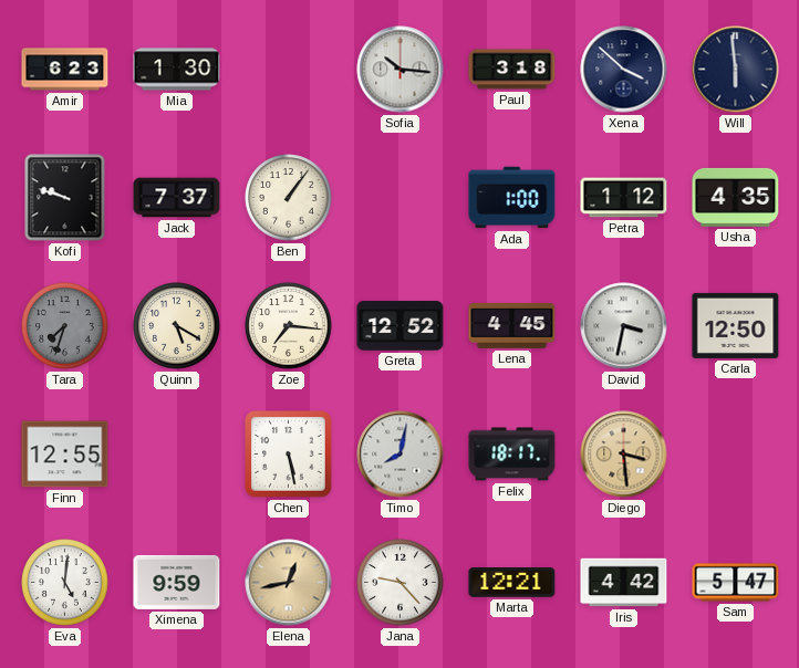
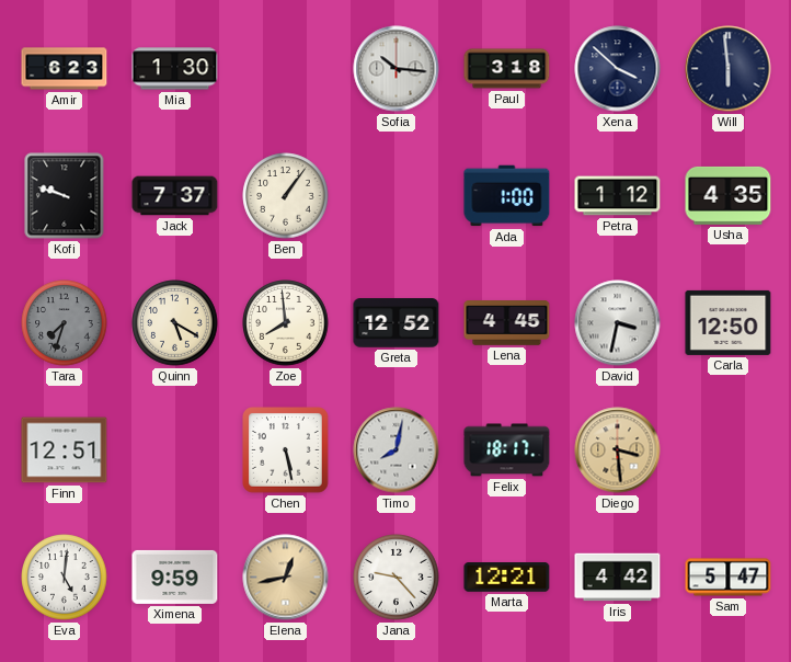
Zoe: 7:16 -> 7:59 (286, 323)
Finn: 12:55 -> 12:51 (65, 450)
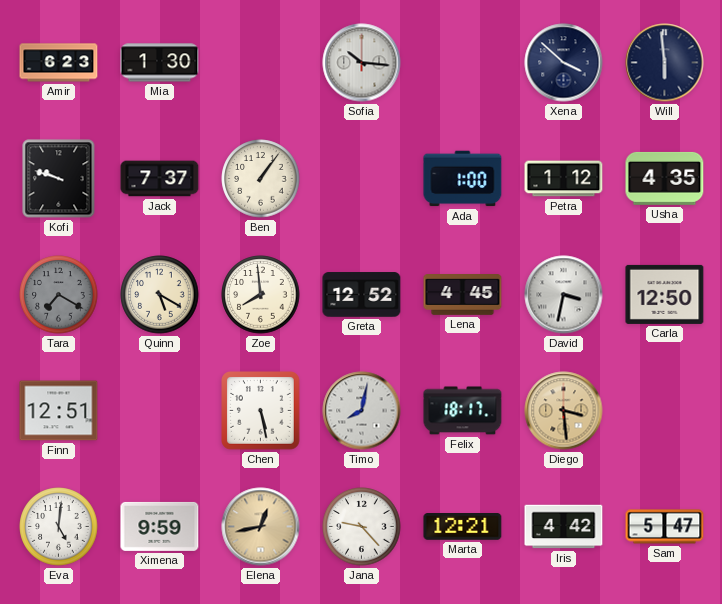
Paul: 3:18 -> none (507, 69)
Tara: 7:33 -> 7:20 (59, 295)
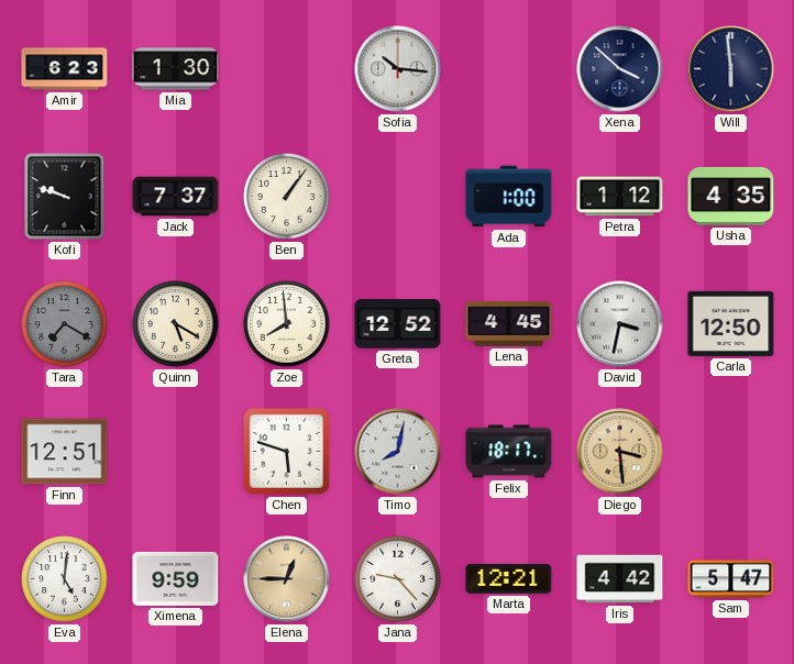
Chen: 5:28 -> 5:48 (287, 452)
Elena: 12:43 -> 12:45 (287, 579)
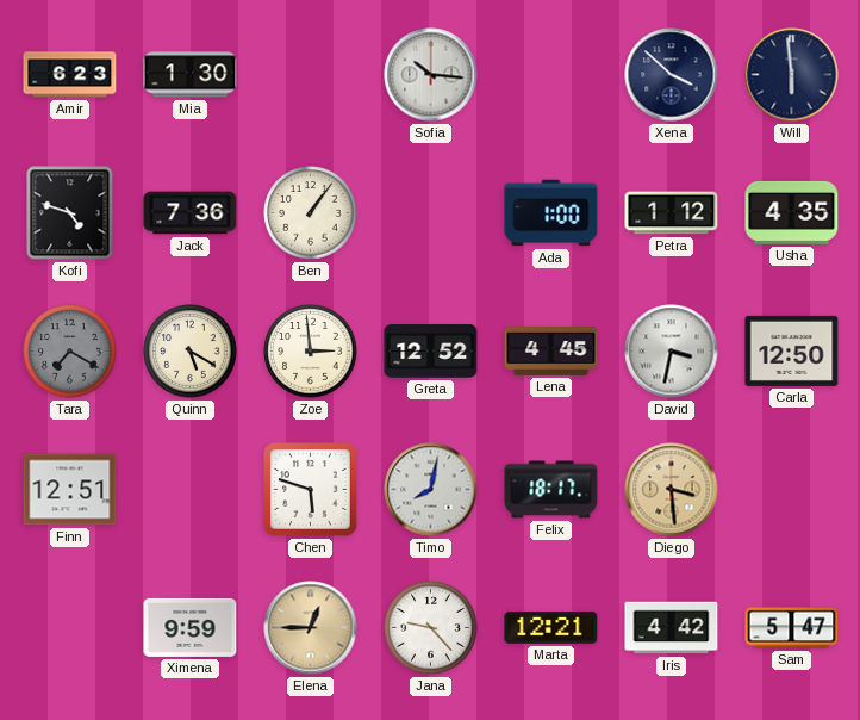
Kofi: 9:48 -> 4:48 (70, 213)
Jack: 7:37 -> 7:36 (191, 213)
Zoe: 7:59 -> 2:59 (311, 352)
Eva: 5:01 -> none (65, 579)
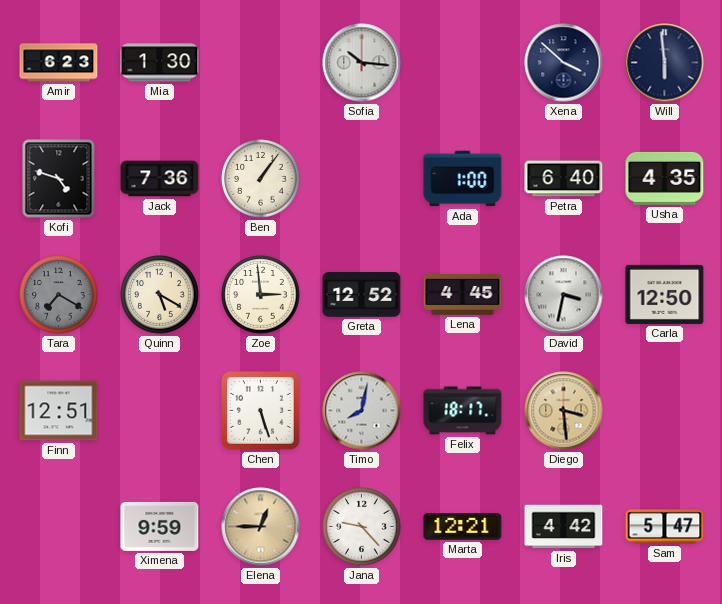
Petra: 1:12 -> 6:40 (564, 179)
Chen: 5:48 -> 5:27 (261, 411)
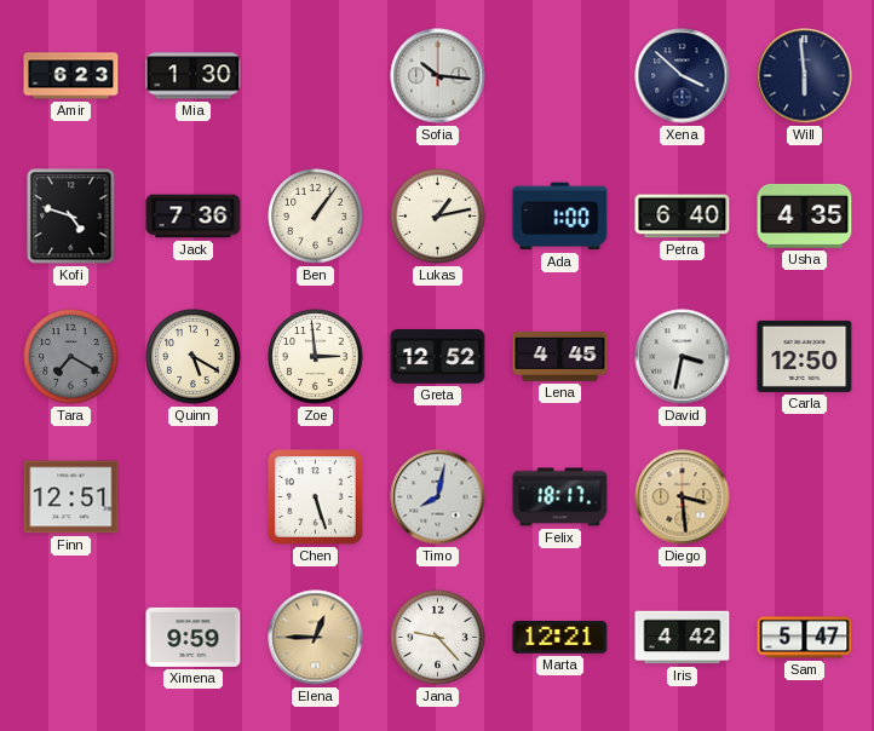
Lukas: none -> 1:13 (438, 217)
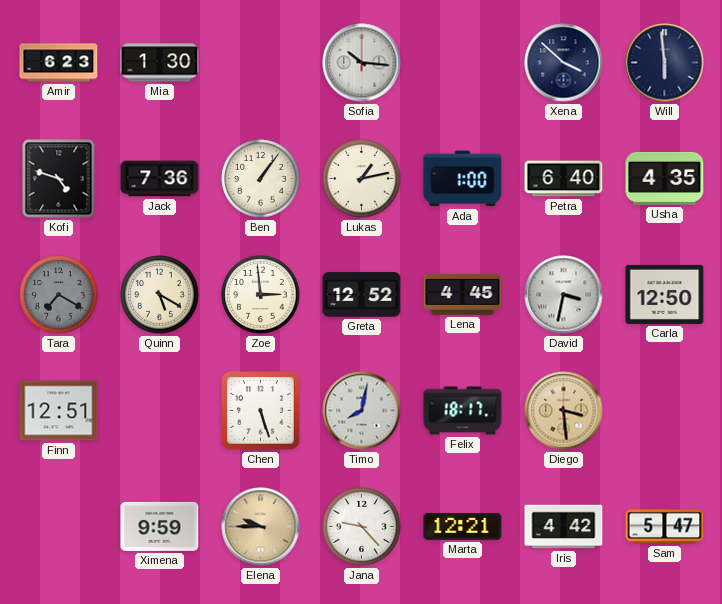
Elena: 12:45 -> 9:45 (261, 527)
